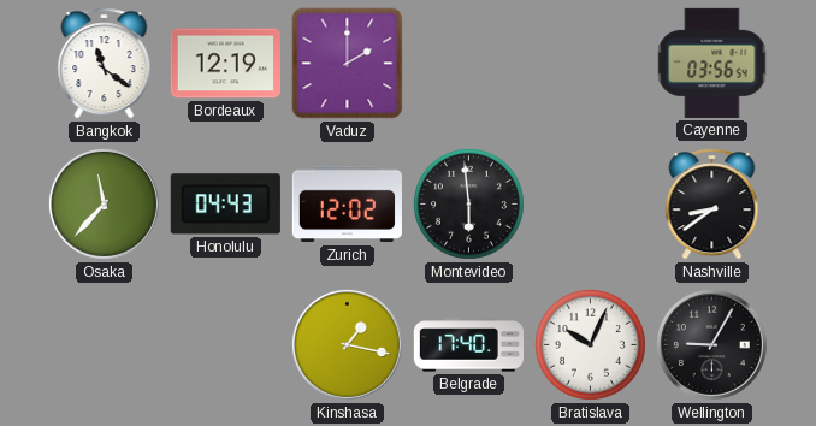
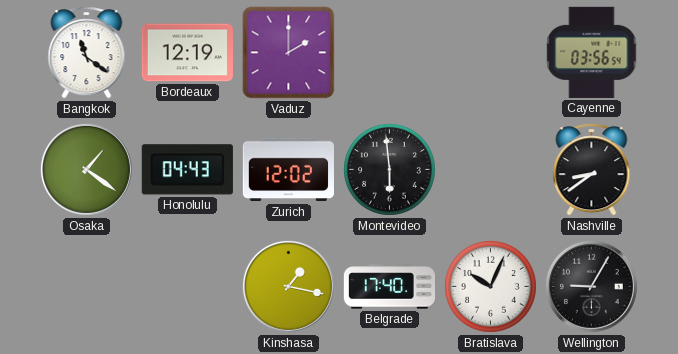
Osaka: 11:37 -> 1:21 (86, 169)
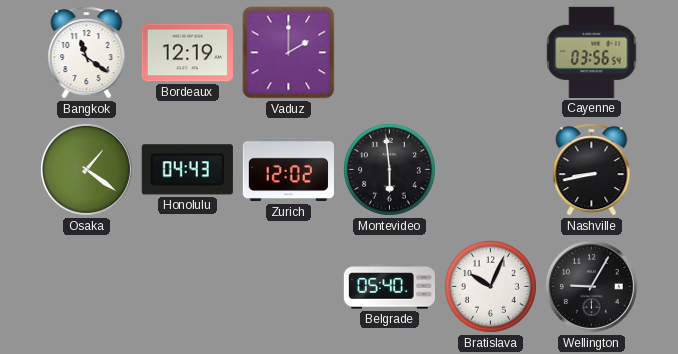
Nashville: 8:39 -> 8:43 (592, 170)
Kinshasa: 1:17 -> none (288, 286)
Belgrade: 17:40 -> 05:40 (389, 287)
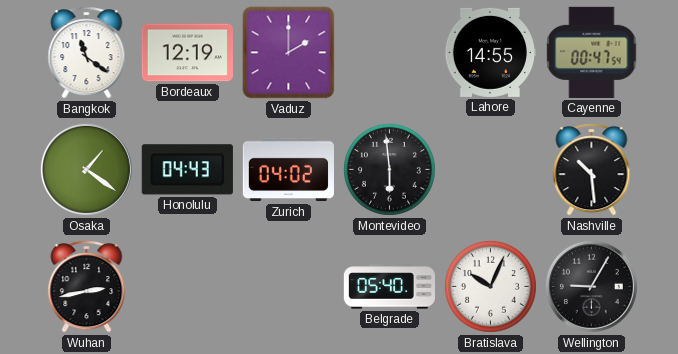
Lahore: none -> 14:55 (490, 52)
Cayenne: 03:56 -> 00:47 (592, 52)
Zurich: 12:02 -> 04:02 (288, 170)
Nashville: 8:43 -> 10:29 (592, 170)
Wuhan: none -> 2:43 (87, 287)
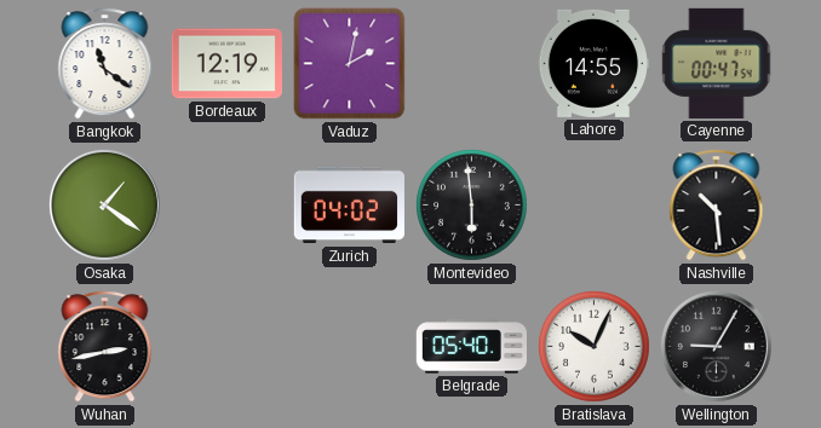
Vaduz: 2:00 -> 2:02 (350, 64)
Honolulu: 04:43 -> none (187, 170)
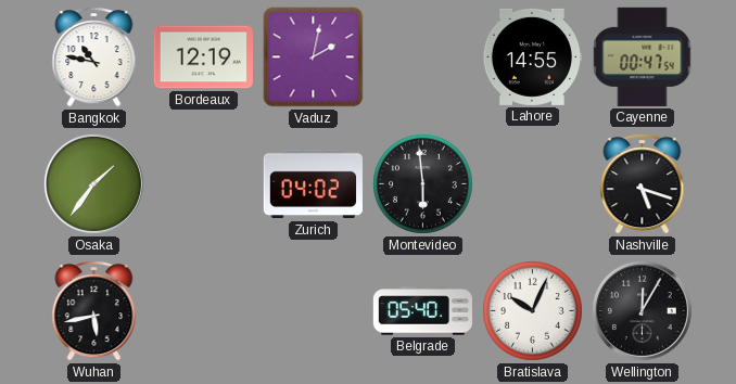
Bangkok: 11:21 -> 10:47 (94, 57)
Osaka: 1:21 -> 1:36 (93, 183)
Nashville: 10:29 -> 5:18 (643, 184)
Wuhan: 2:43 -> 5:43 (94, 311)
Wellington: 9:05 -> 12:05 (642, 310)
